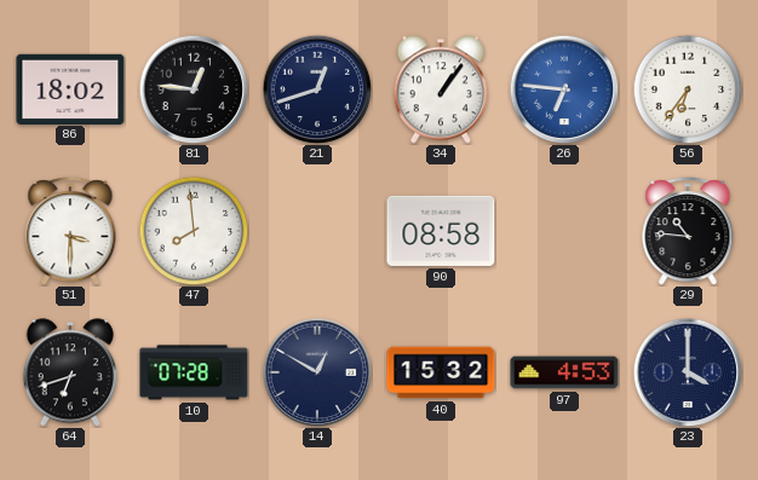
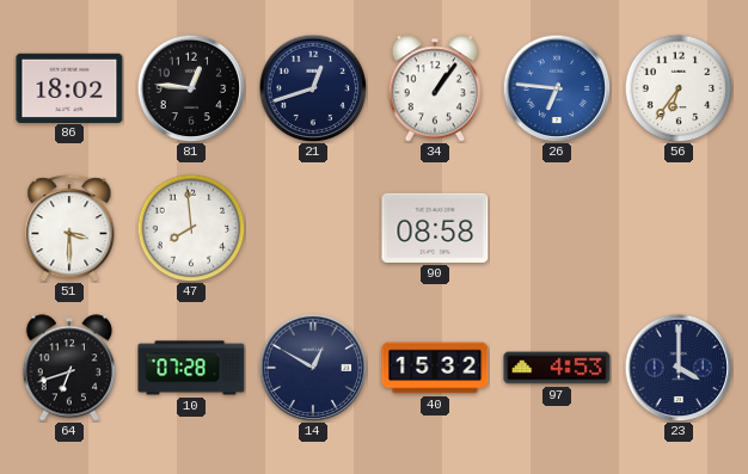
29: 10:46 -> none (688, 231)
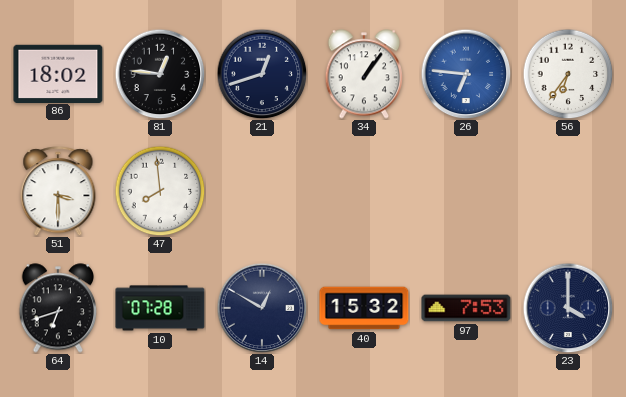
90: 08:58 -> none (435, 228)
97: 4:53 -> 7:53 (466, 308)
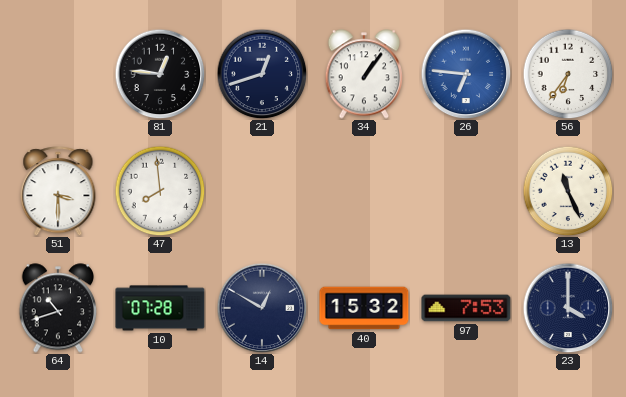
86: 18:02 -> none (58, 73)
13: none -> 11:26 (568, 191)
64: 6:42 -> 10:42 (58, 308)
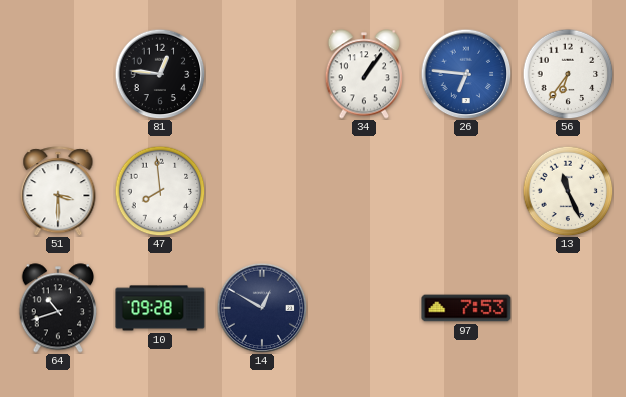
21: 12:42 -> none (262, 74)
10: 07:28 -> 09:28 (160, 308)
40: 15:32 -> none (364, 308)
23: 4:00 -> none (568, 308)
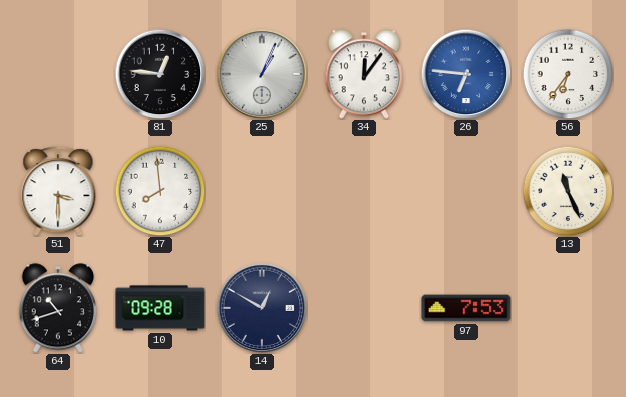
25: none -> 1:04 (262, 74)
34: 1:06 -> 12:06 (364, 74)
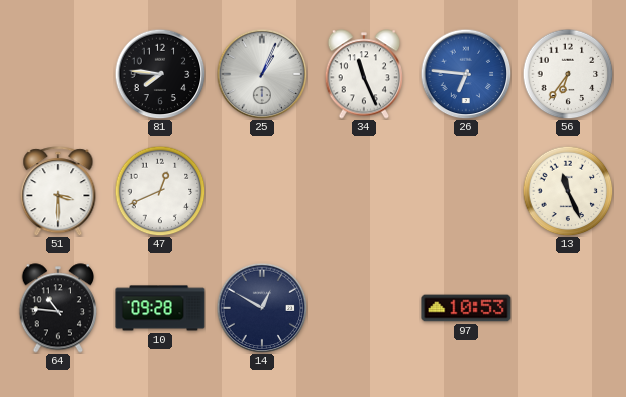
81: 12:46 -> 7:46 (160, 74)
34: 12:06 -> 11:26 (364, 74)
47: 7:59 -> 12:41 (160, 191)
64: 10:42 -> 10:46 (58, 308)
97: 7:53 -> 10:53 (466, 308)
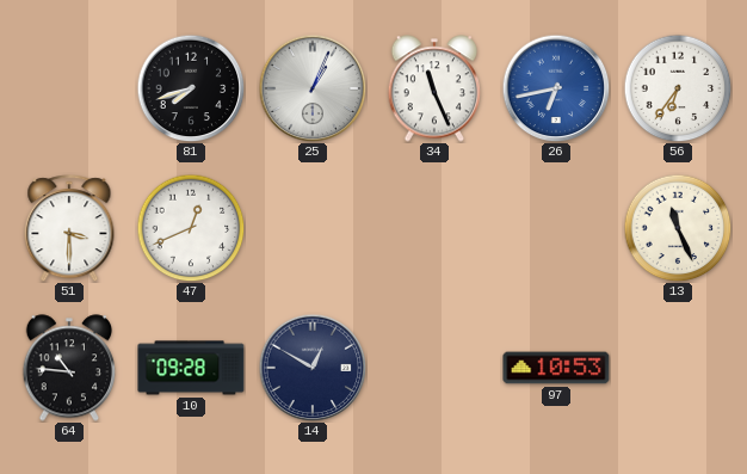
81: 7:46 -> 7:42 (191, 88)
26: 6:46 -> 6:43 (556, 88)
